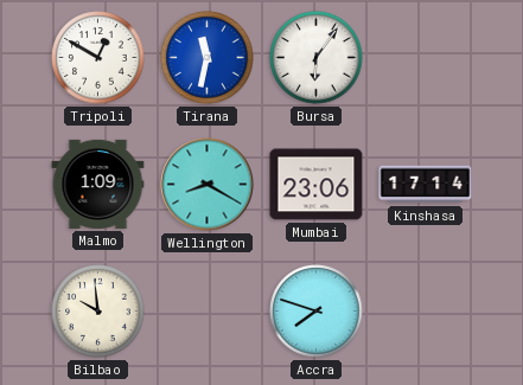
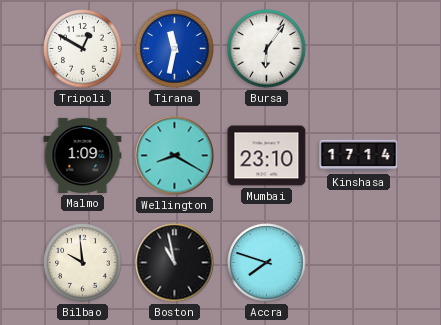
Mumbai: 23:06 -> 23:10 (267, 156)
Boston: none -> 10:58 (175, 263)
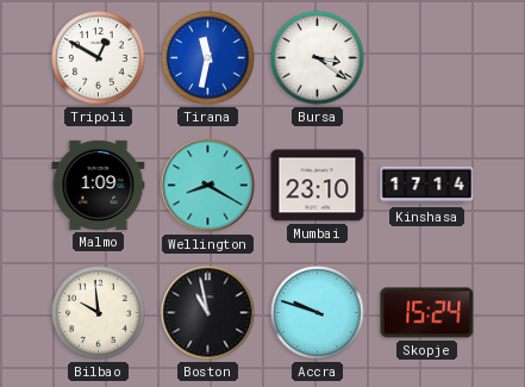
Bursa: 6:06 -> 3:21 (318, 58)
Accra: 7:48 -> 9:48 (318, 313)
Skopje: none -> 15:24 (427, 313)
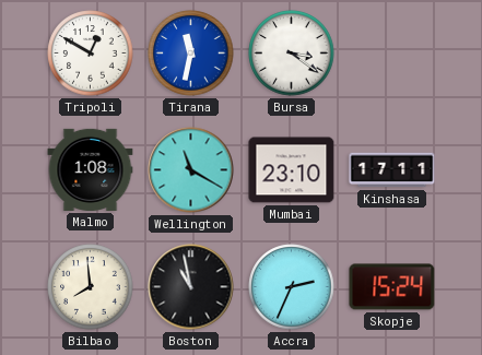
Malmo: 1:09 -> 1:08 (91, 169)
Wellington: 8:20 -> 11:20 (191, 170)
Kinshasa: 17:14 -> 17:11 (392, 170)
Bilbao: 9:59 -> 7:59 (91, 287)
Accra: 9:48 -> 2:34 (292, 287)
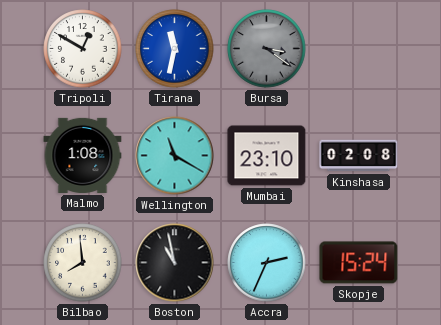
Bursa dial: white -> grey (267, 49)
Kinshasa: 17:11 -> 02:08 (359, 156)
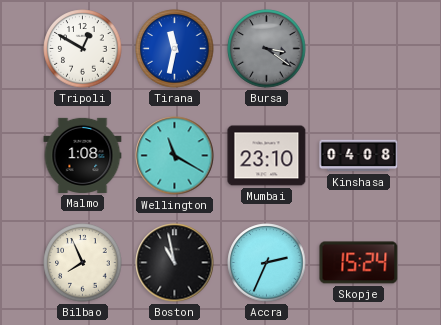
Kinshasa: 02:08 -> 04:08 (359, 156)
Bilbao: 7:59 -> 7:56 (83, 263)
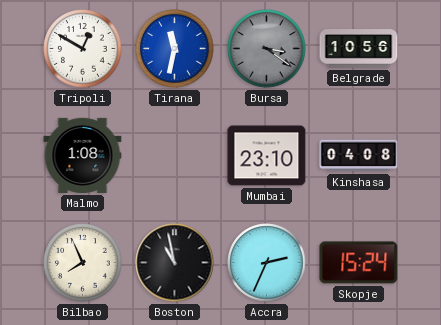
Belgrade: none -> 10:56 (359, 49)
Wellington: 11:20 -> none (175, 156)
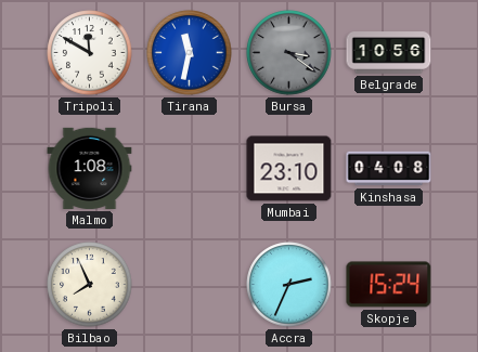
Tripoli: 12:50 -> 11:50 (90, 53)
Boston: 10:58 -> none (175, 263)
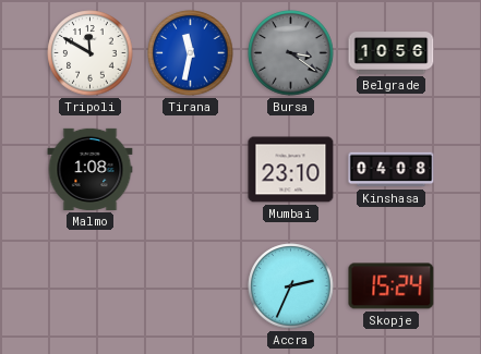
Bilbao: 7:56 -> none (90, 285)
